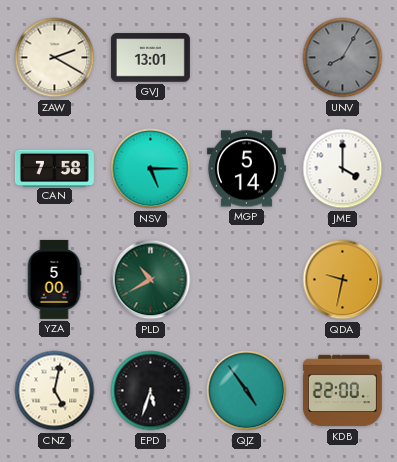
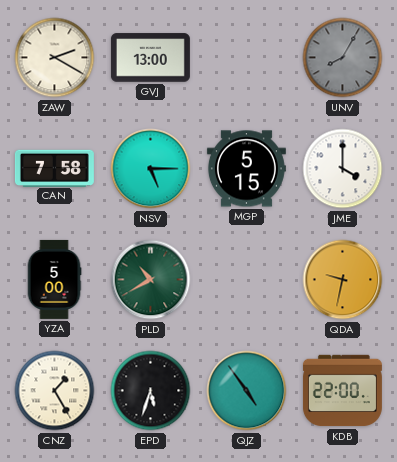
GVJ: 13:01 -> 13:00 (150, 58)
MGP: 5:14 -> 5:15 (246, 169)
CNZ: 5:02 -> 1:25 (55, 391)
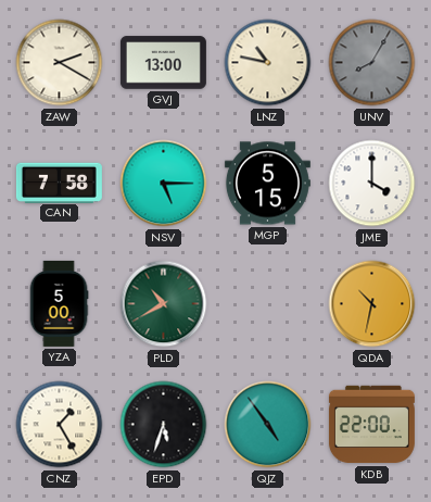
LNZ: none -> 10:47 (268, 63)
QDA: 9:32 -> 10:32 (372, 304)
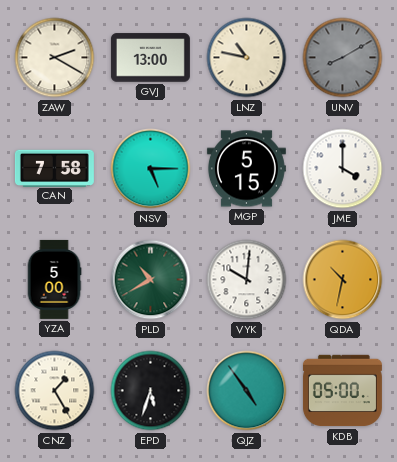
UNV: 8:05 -> 8:10 (343, 58)
VYK: none -> 10:01 (247, 280)
KDB: 22:00 -> 05:00 (342, 391)
